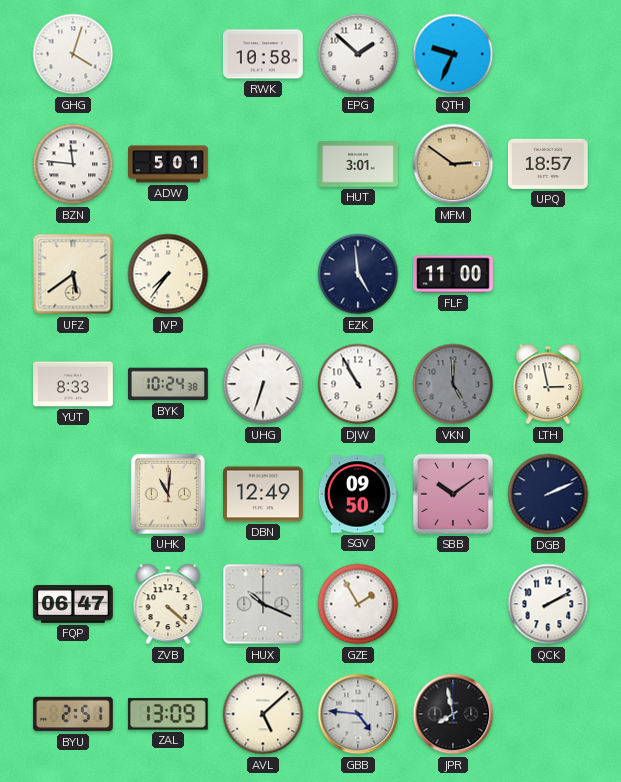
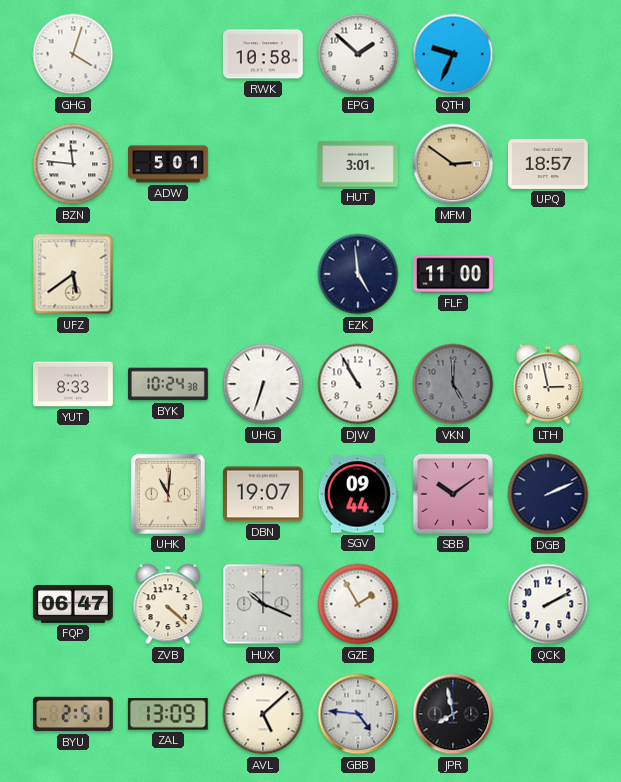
JVP: 7:36 -> none (168, 274)
DBN: 12:49 -> 19:07 (264, 494)
SGV: 09:50 -> 09:44 (358, 494)
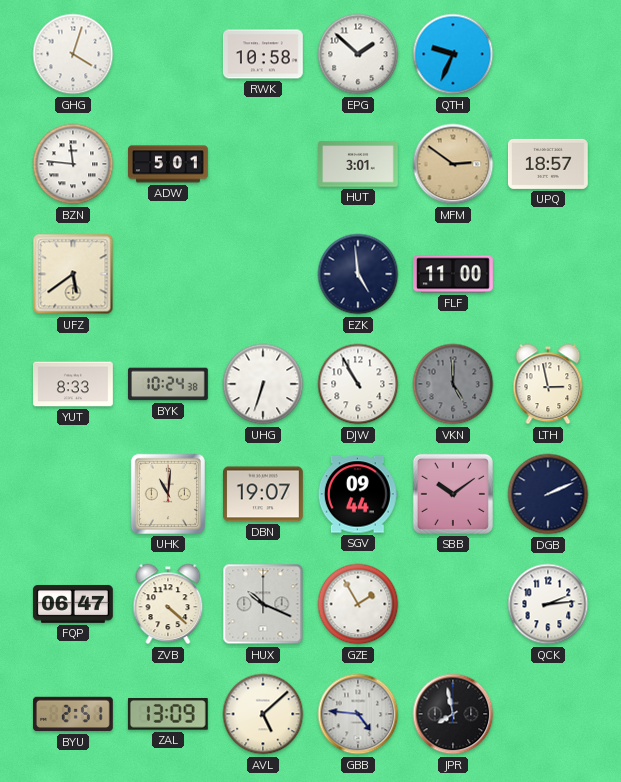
QCK: 2:10 -> 2:14 (548, 604)
